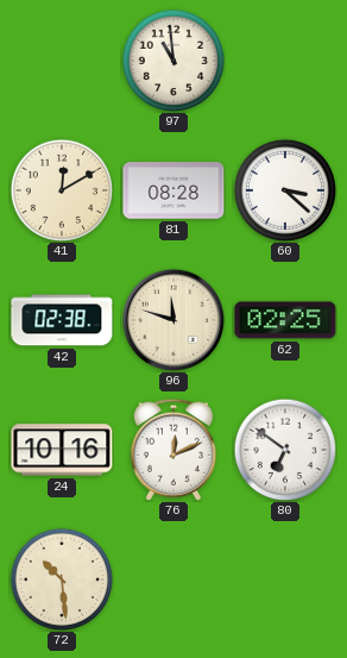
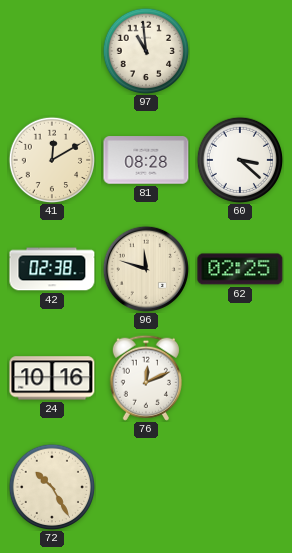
80: 6:51 -> none (285, 450)
72: 10:29 -> 10:25 (52, 487)
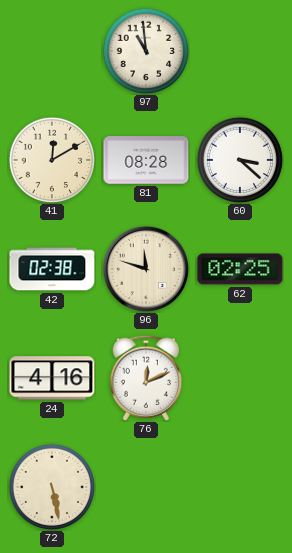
24: 10:16 -> 4:16 (52, 378)
72: 10:25 -> 5:28 (52, 487)
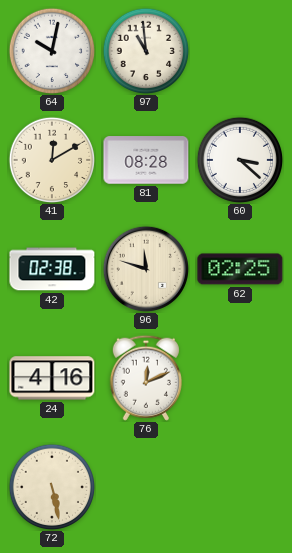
64: none -> 10:02 (52, 51)
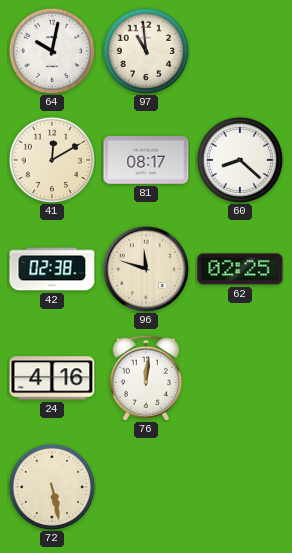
81: 08:28 -> 08:17 (146, 160)
60: 3:22 -> 8:22 (240, 160)
76: 12:11 -> 12:01 (146, 378)
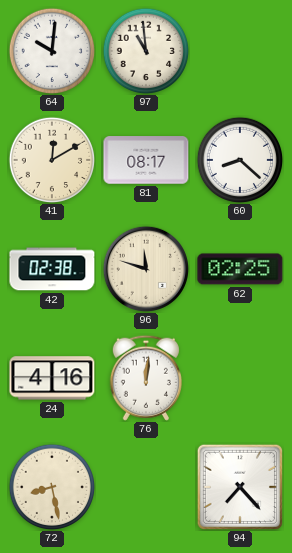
64: 10:02 -> 10:01 (52, 51)
72: 5:28 -> 8:28 (52, 487)
94: none -> 7:23 (239, 486)
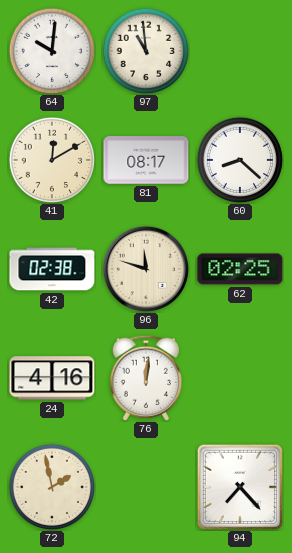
72: 8:28 -> 1:58 (52, 487)
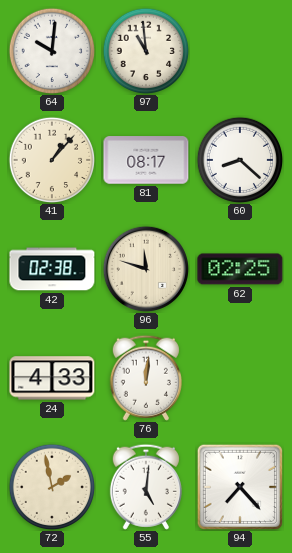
41: 12:10 -> 1:07 (52, 160)
24: 4:16 -> 4:33 (52, 378)
55: none -> 5:01 (146, 487)
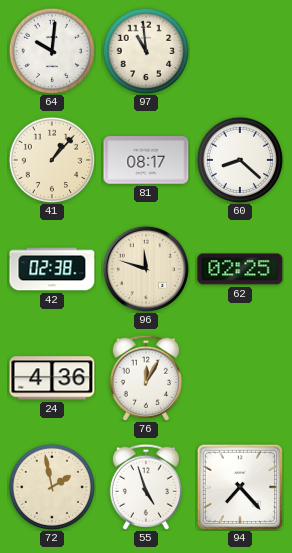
24: 4:33 -> 4:36 (52, 378)
76: 12:01 -> 12:05 (146, 378)
55: 5:01 -> 4:57 (146, 487)
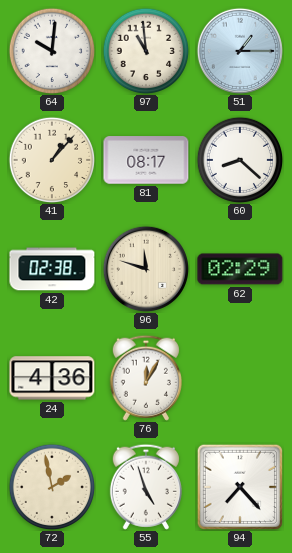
51: none -> 1:15 (240, 51)
62: 02:25 -> 02:29 (240, 269)
